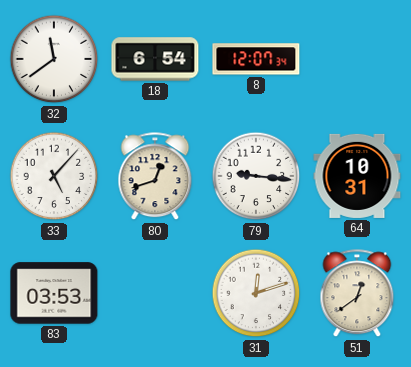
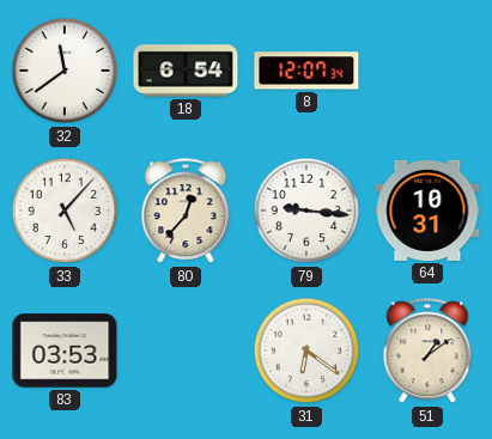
80: 12:42 -> 12:37 (186, 212)
31: 12:12 -> 6:21 (306, 350)
51: 12:39 -> 1:09 (427, 352)
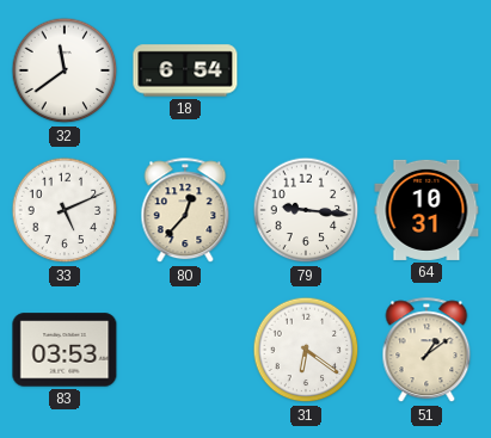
8: 12:07 -> none (306, 71)
33: 5:07 -> 5:11 (65, 210)
